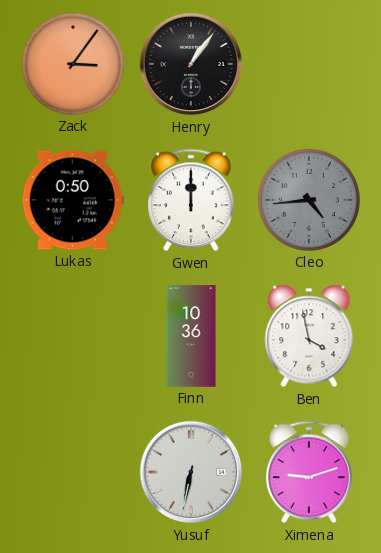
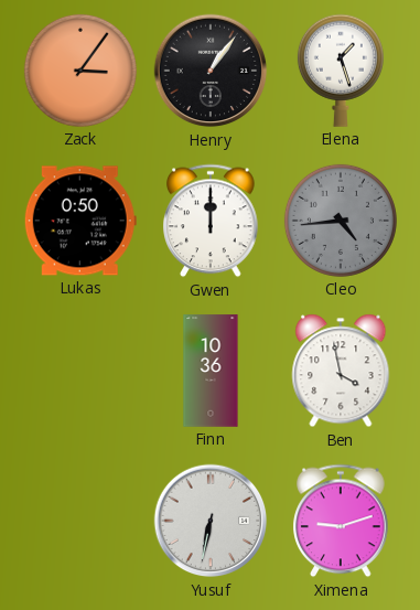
Elena: none -> 1:27 (341, 71)
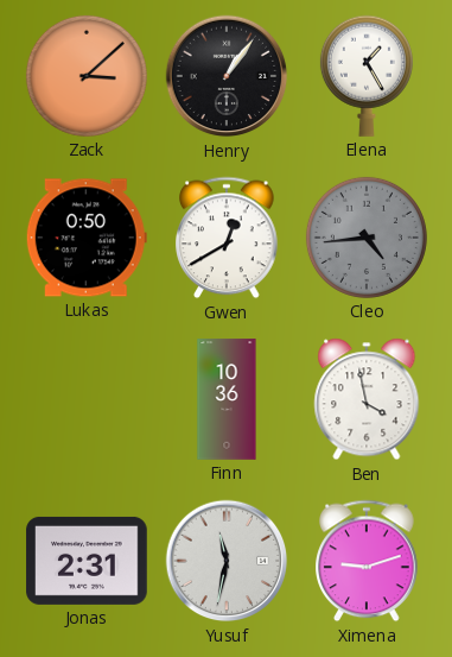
Zack: 3:06 -> 3:08 (87, 76)
Elena: 1:27 -> 1:25 (367, 76)
Gwen: 12:00 -> 12:40 (227, 238)
Jonas: none -> 2:31 (87, 561)
Yusuf: 6:32 -> 11:32 (227, 561)
